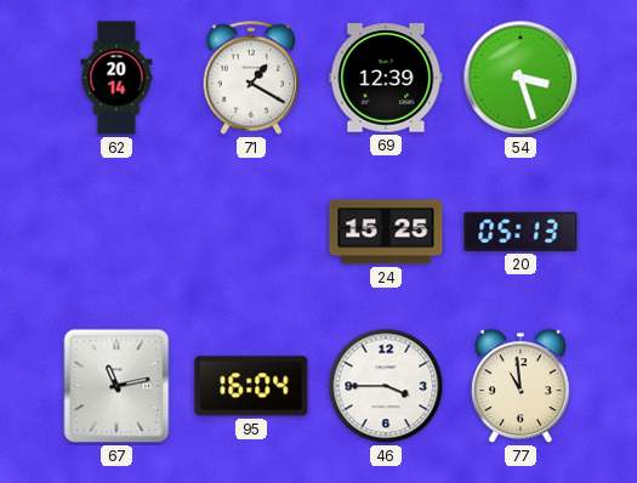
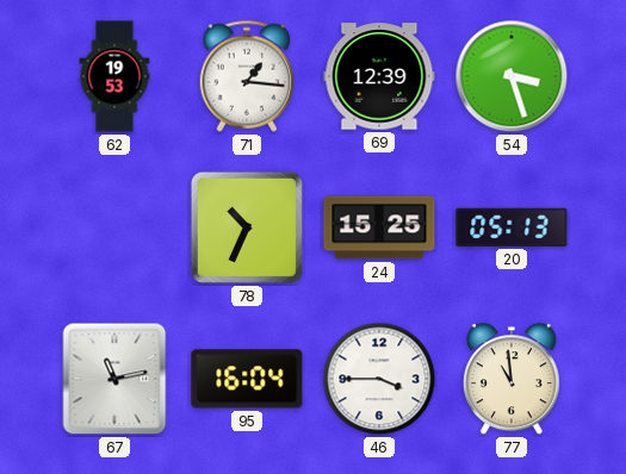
62: 20:14 -> 19:53 (114, 76)
71: 1:20 -> 1:16 (247, 76)
78: none -> 10:34 (247, 227)
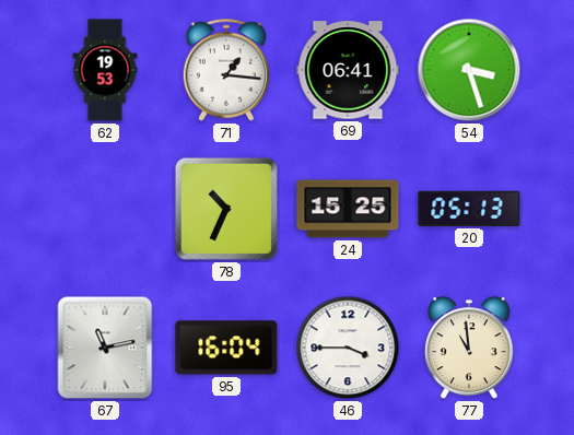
69: 12:39 -> 06:41 (348, 70)
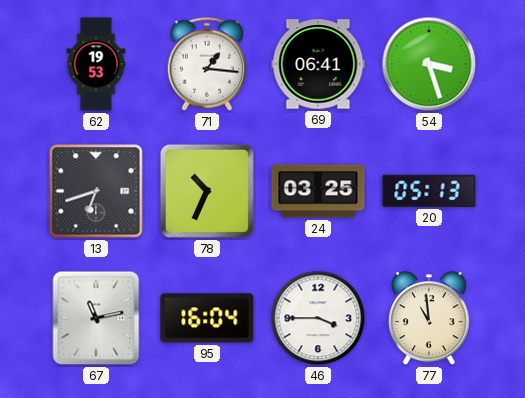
13: none -> 6:42 (96, 191)
24: 15:25 -> 03:25 (318, 191)
